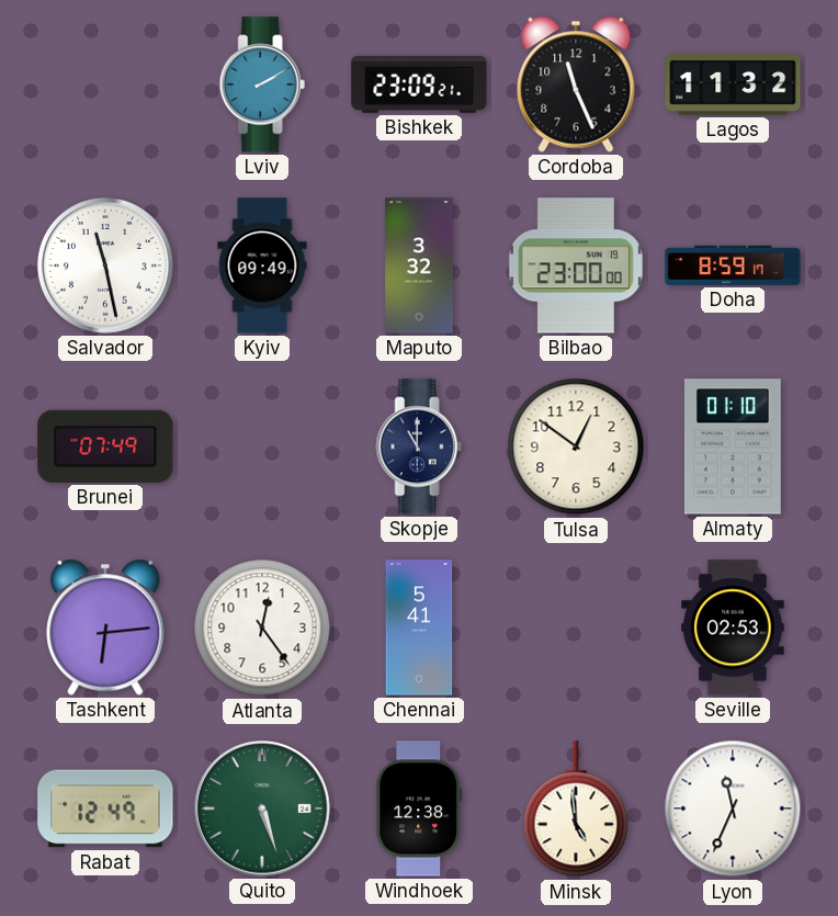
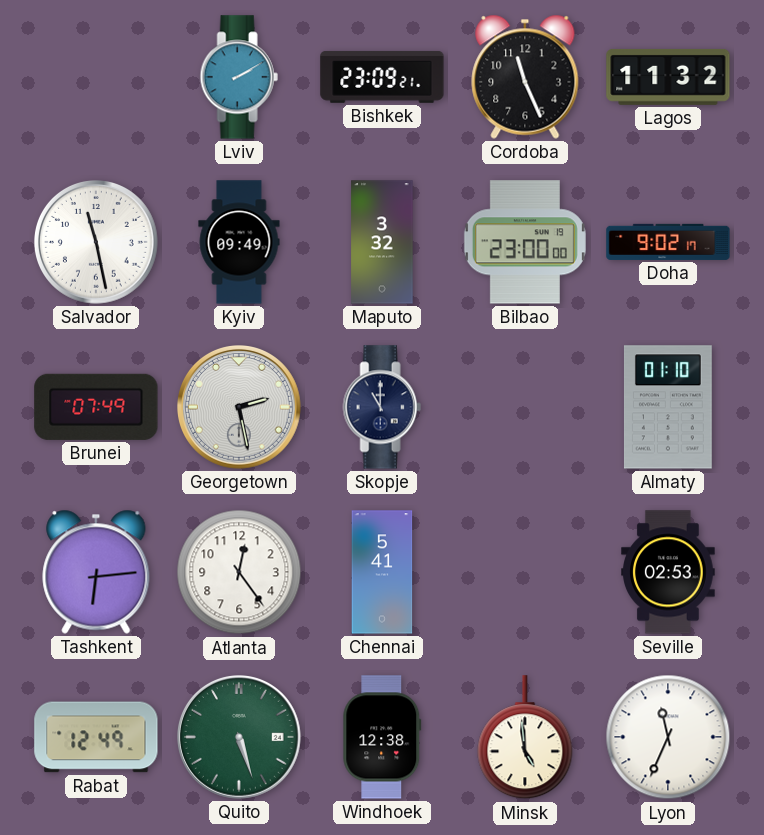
Doha: 8:59 -> 9:02 (668, 242)
Georgetown: none -> 2:28 (240, 408)
Tulsa: 12:51 -> none (576, 446)
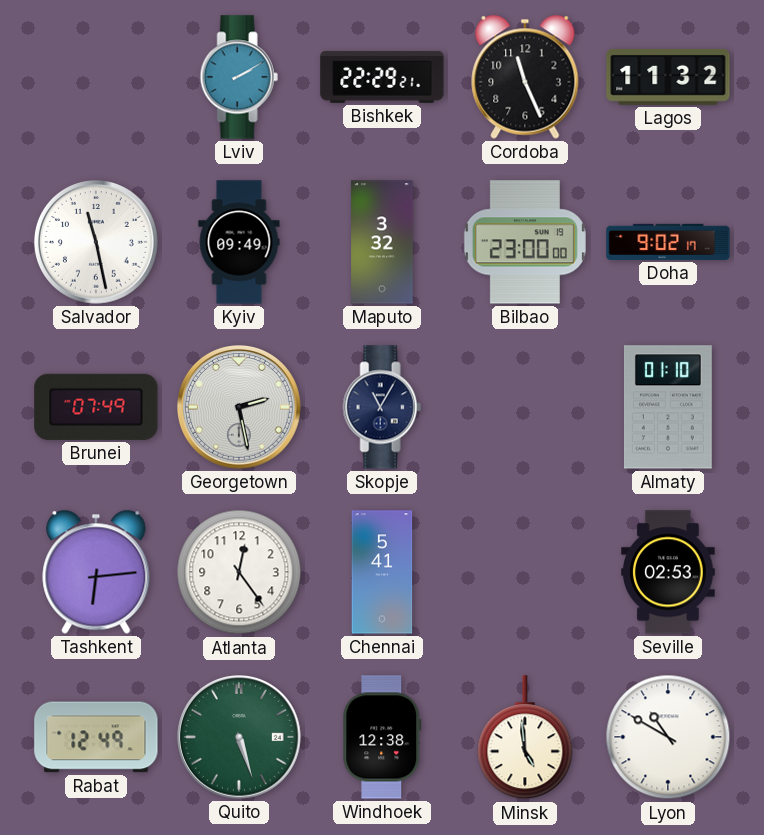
Bishkek: 23:09 -> 22:29 (382, 77)
Skopje: 11:00 -> 11:05 (382, 407)
Lyon: 11:34 -> 10:50 (668, 737)
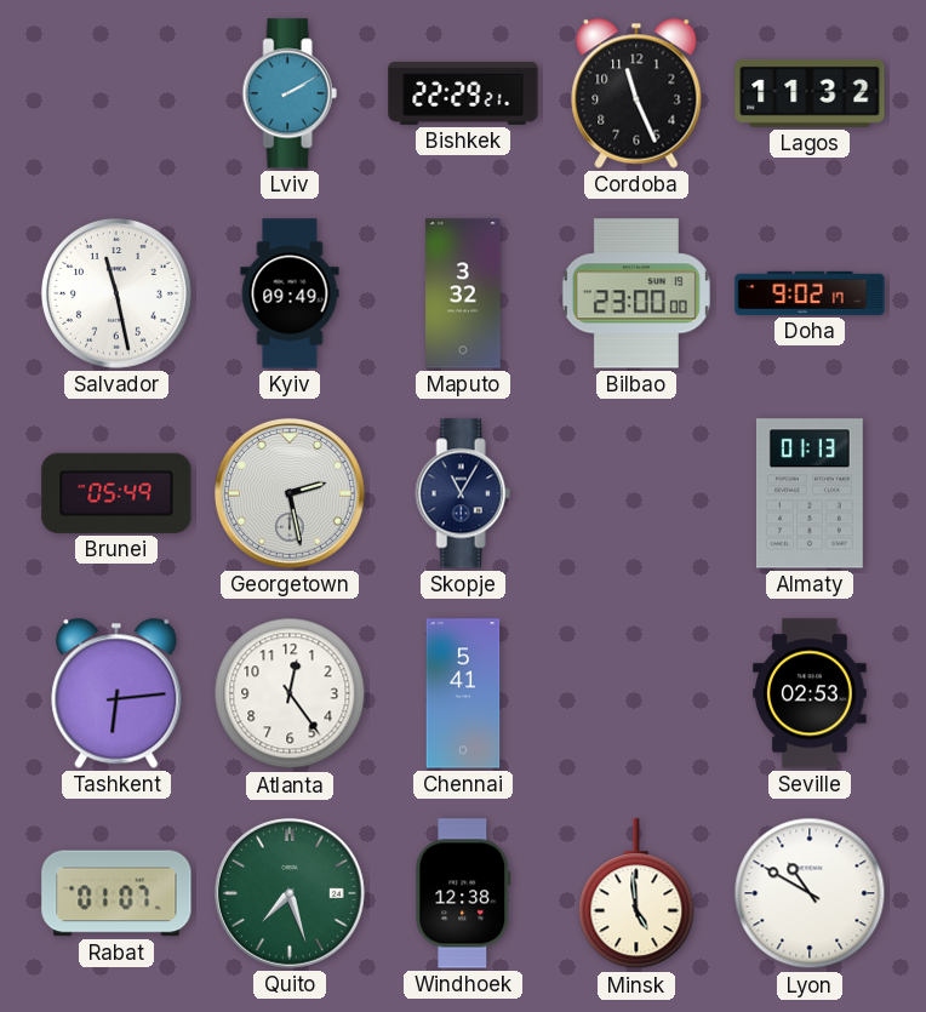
Brunei: 07:49 -> 05:49 (116, 493)
Almaty: 01:10 -> 01:13 (810, 493)
Rabat: 12:49 -> 01:07 (116, 893)
Quito: 5:27 -> 7:27 (291, 894)
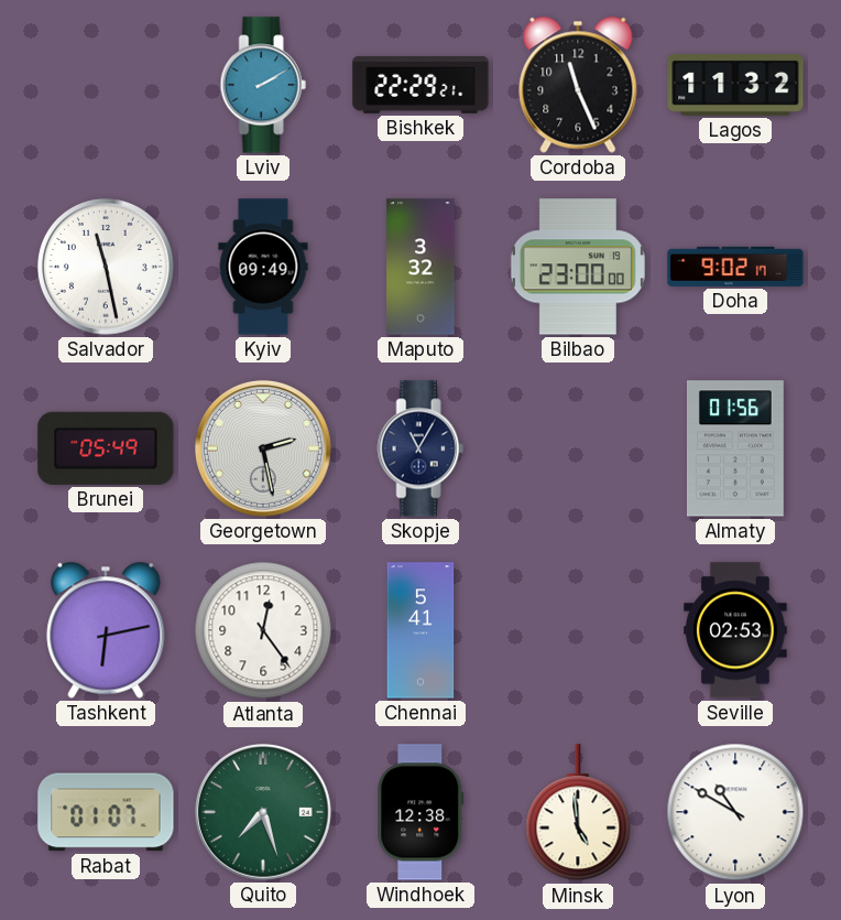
Almaty: 01:13 -> 01:56 (735, 448)
Tashkent: 6:14 -> 6:13 (106, 630)
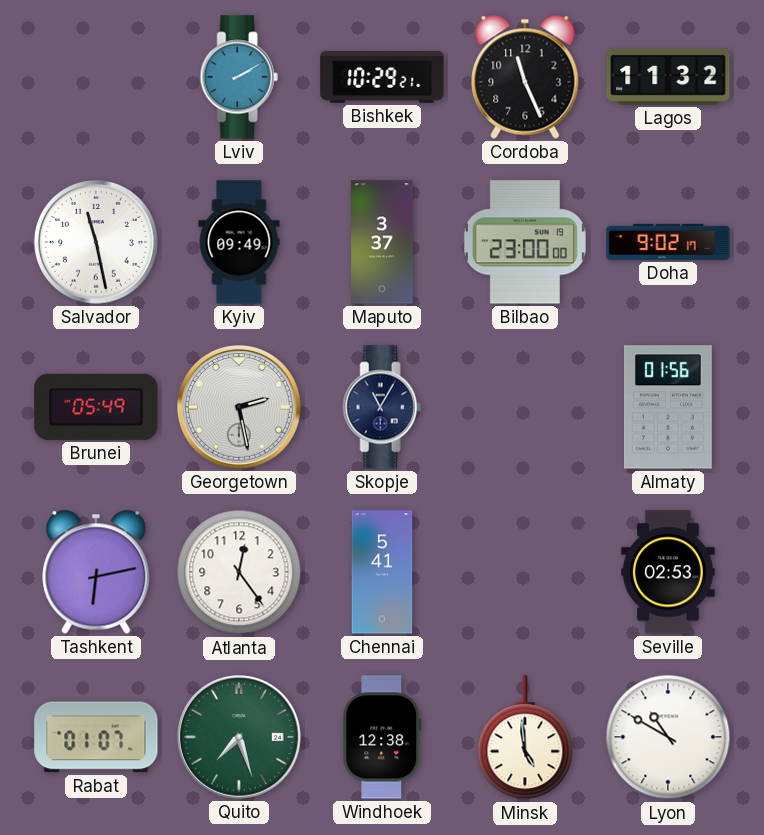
Bishkek: 22:29 -> 10:29 (382, 77)
Maputo: 3:32 -> 3:37 (382, 242)
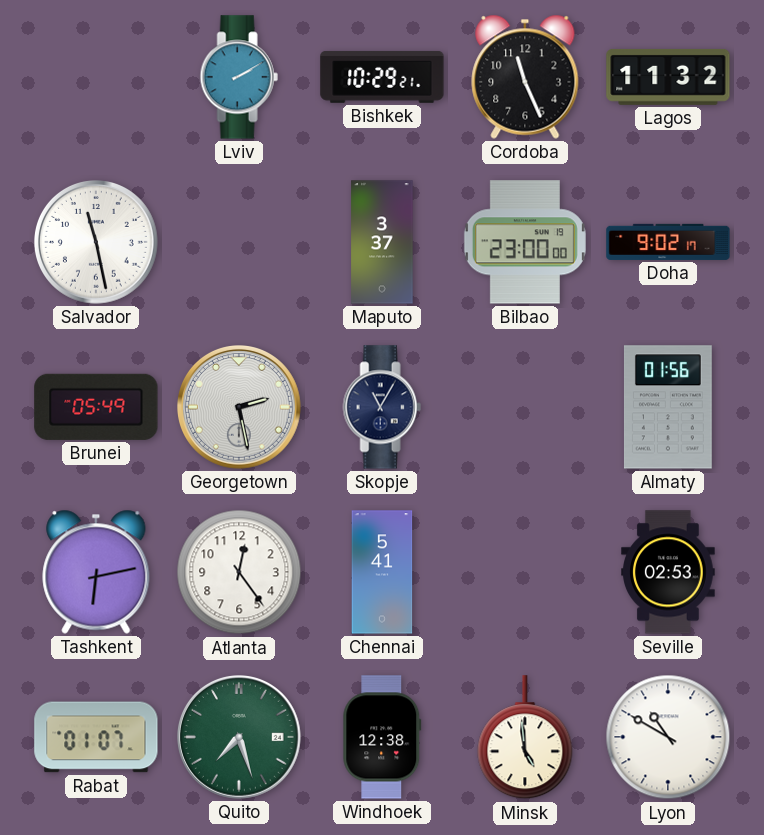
Kyiv: 09:49 -> none (239, 242)
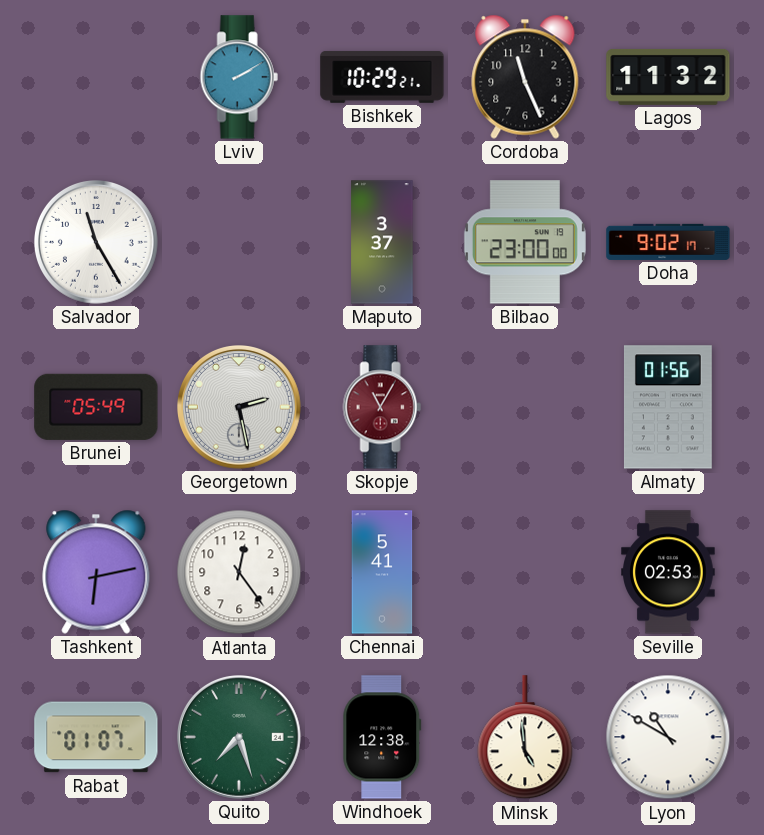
Salvador: 11:28 -> 11:25 (97, 243)
Skopje dial: navy -> burgundy (382, 407)
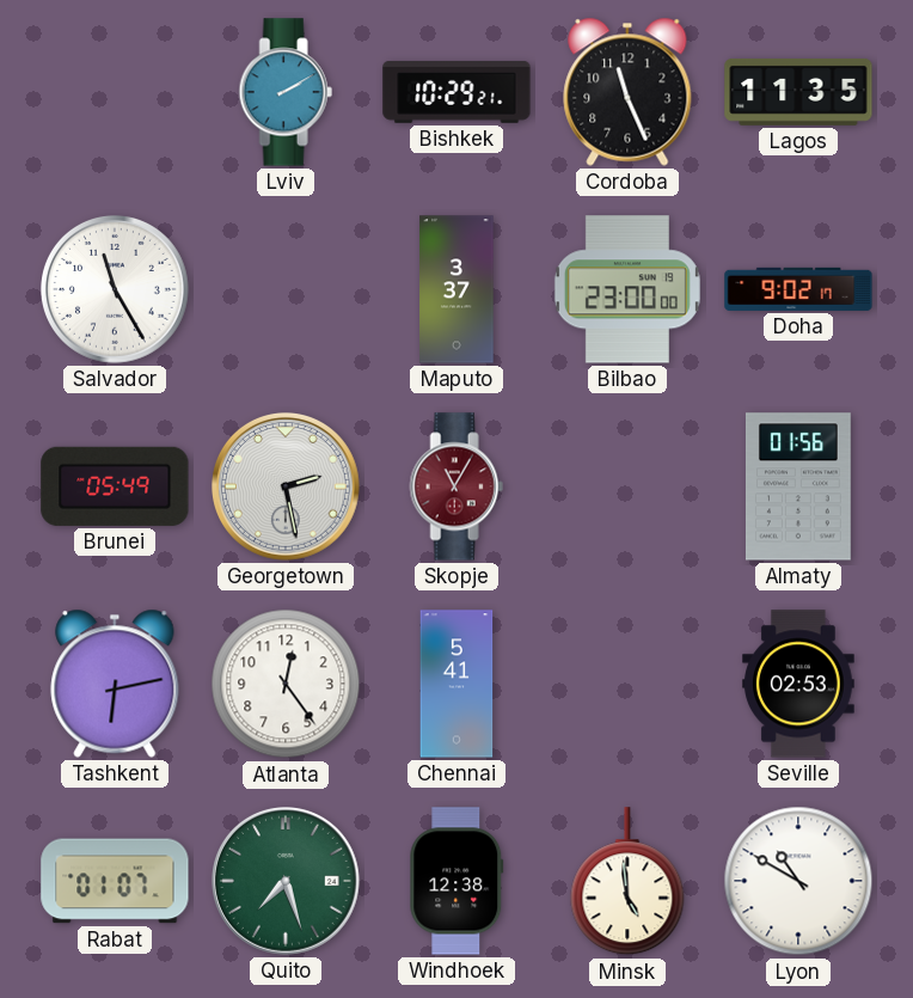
Lagos: 11:32 -> 11:35 (798, 92)
